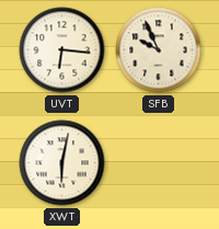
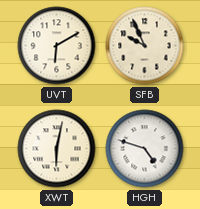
UVT: 6:16 -> 6:10 (57, 46)
HGH: none -> 4:48 (145, 149)
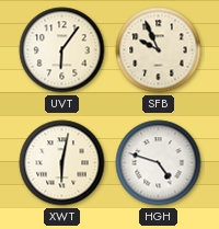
UVT: 6:10 -> 6:06 (62, 50)
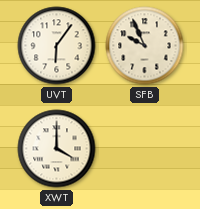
XWT: 6:02 -> 4:00 (57, 149)
HGH: 4:48 -> none (159, 163)
